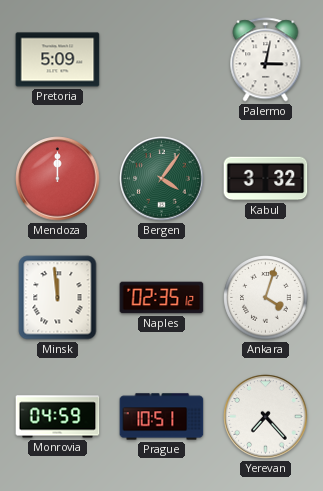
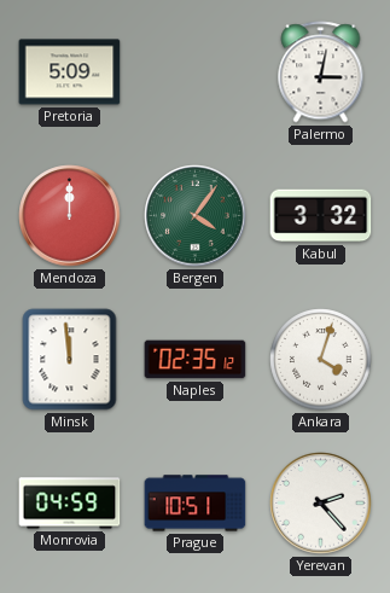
Yerevan: 7:23 -> 2:23 (321, 504)
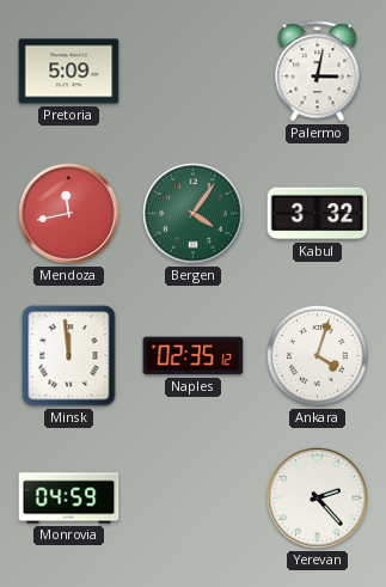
Mendoza: 12:00 -> 11:43 (69, 214)
Prague: 10:51 -> none (196, 504)
